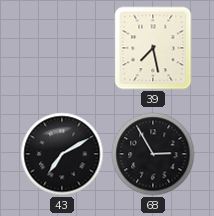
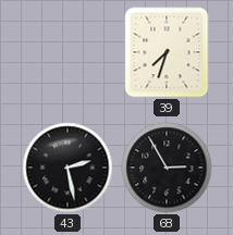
39: 7:28 -> 7:33 (167, 52)
43: 7:10 -> 2:28 (68, 168)
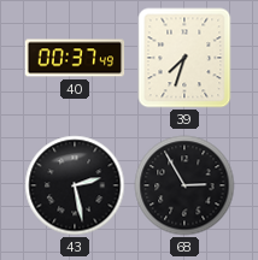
40: none -> 00:37 (75, 58)
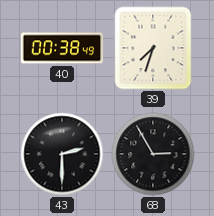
40: 00:37 -> 00:38 (62, 48)
43: 2:28 -> 2:30 (62, 154)
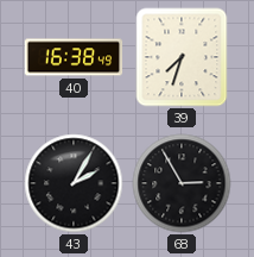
40: 00:38 -> 16:38 (74, 57)
43: 2:30 -> 2:05 (74, 183)
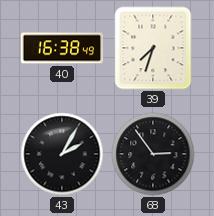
68: 2:55 -> 2:54 (153, 154)
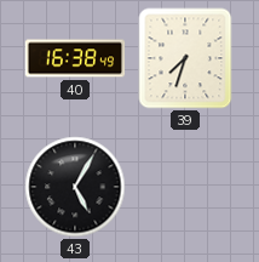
43: 2:05 -> 5:05 (75, 187)
68: 2:54 -> none (153, 154)
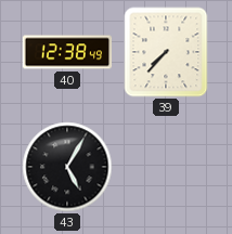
40: 16:38 -> 12:38 (67, 52)
39: 7:33 -> 7:37 (166, 52)
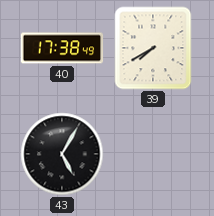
40: 12:38 -> 17:38 (62, 48)
39: 7:37 -> 7:40 (153, 48)
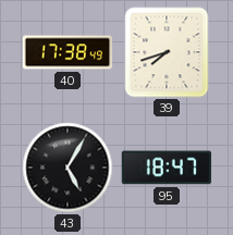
39: 7:40 -> 7:42 (167, 52)
95: none -> 18:47 (167, 168)
